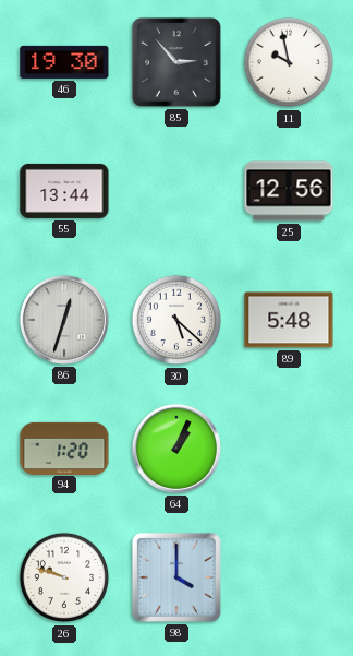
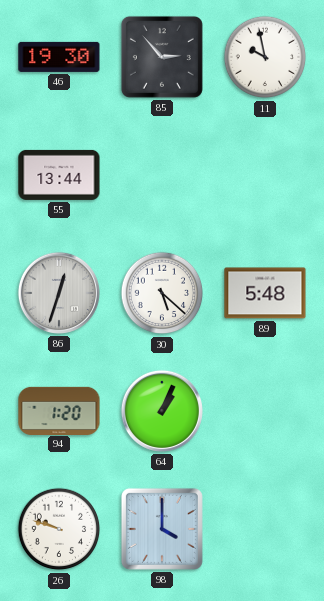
25: 12:56 -> none (289, 191)
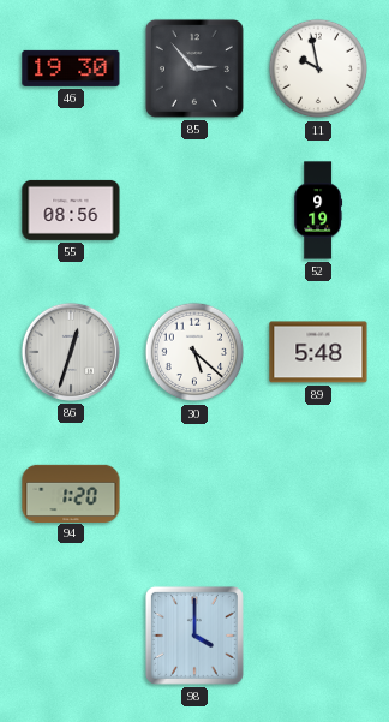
55: 13:44 -> 08:56 (71, 210)
52: none -> 9:19 (318, 210)
64: 1:04 -> none (162, 411)
26: 9:48 -> none (59, 529)
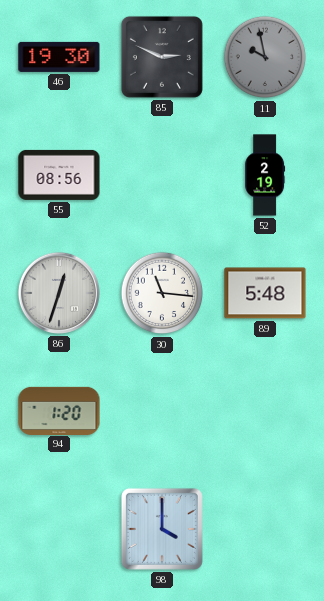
85: 2:53 -> 2:49 (162, 57)
11 dial: white -> grey (265, 57)
52: 9:19 -> 2:19 (265, 175)
30: 5:22 -> 11:16 (162, 293)
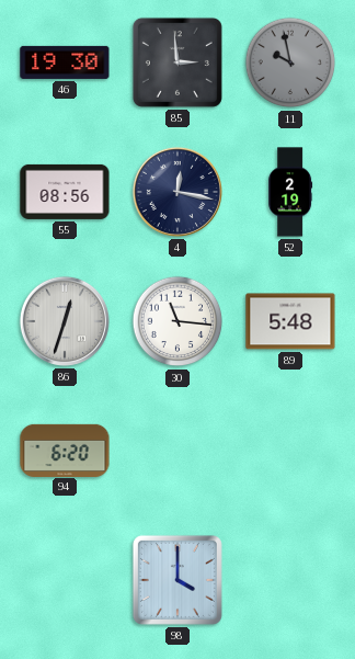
85: 2:49 -> 2:59 (177, 63)
4: none -> 12:17 (177, 192)
94: 1:20 -> 6:20 (65, 450)
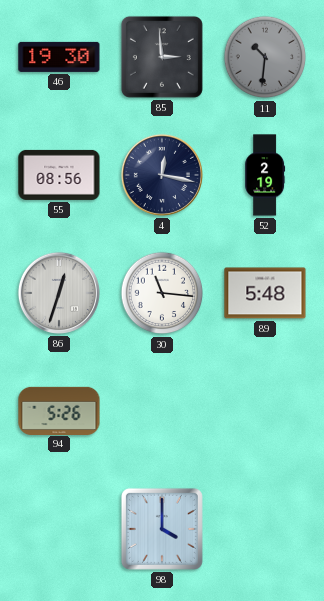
11: 9:58 -> 10:31 (265, 57)
94: 6:20 -> 5:26 (59, 410)
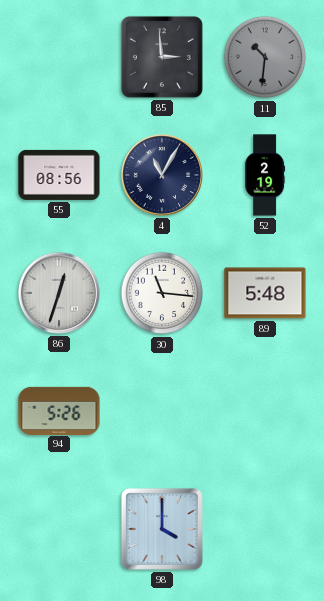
46: 19:30 -> none (59, 57)
4: 12:17 -> 11:05 (162, 175)
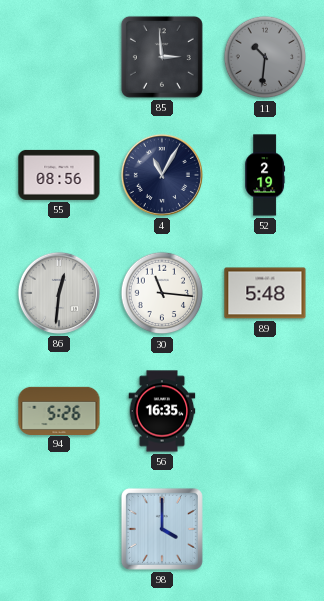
86: 12:33 -> 12:31 (59, 293)
56: none -> 16:35 (162, 411)
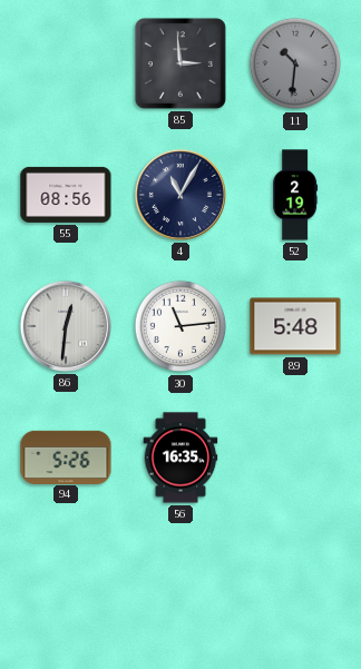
30: 11:16 -> 11:14 (180, 326)
98: 4:00 -> none (162, 529)
